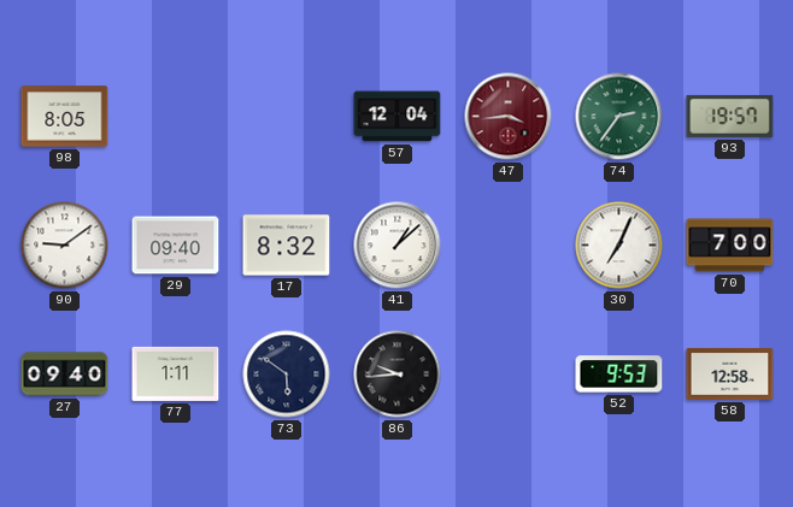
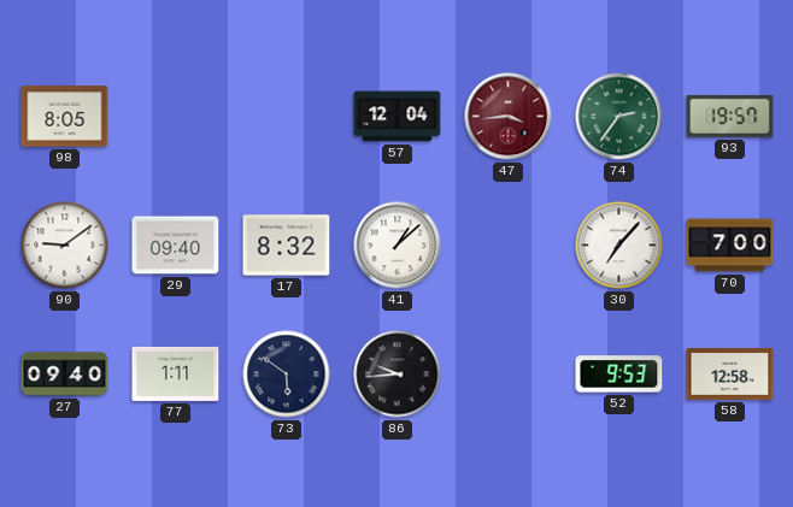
30: 7:04 -> 7:07 (619, 246)
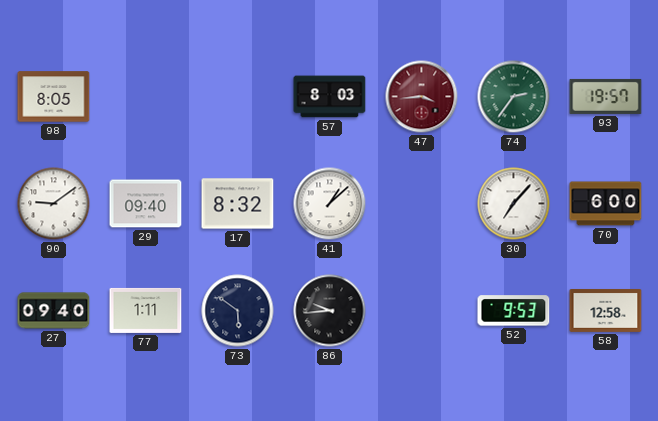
57: 12:04 -> 8:03 (330, 97)
70: 7:00 -> 6:00 (606, 204)
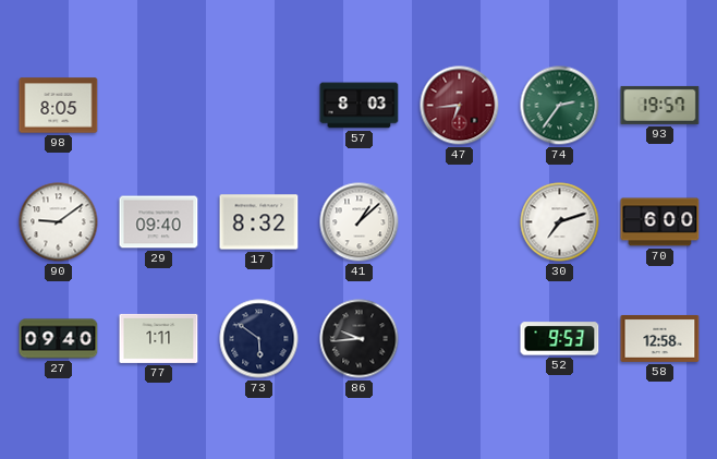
47: 3:44 -> 6:44 (460, 106)
30: 7:07 -> 7:12 (560, 222)
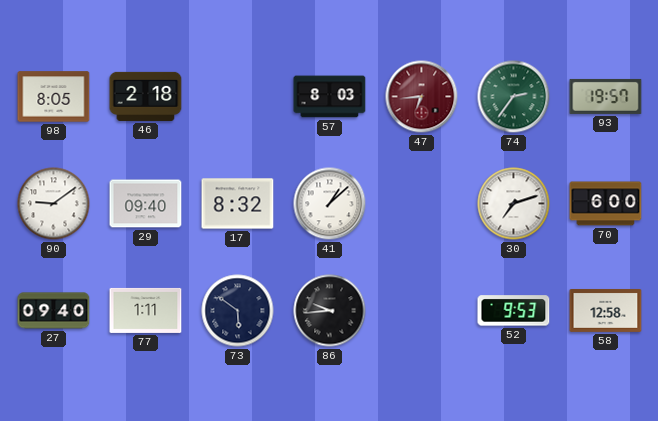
46: none -> 2:18 (146, 96)
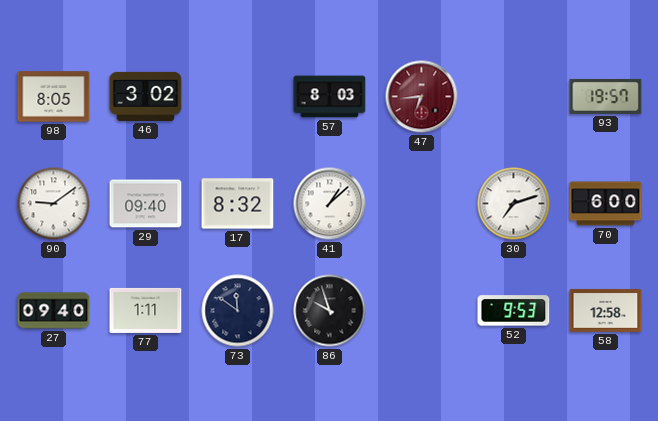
46: 2:18 -> 3:02 (146, 96)
74: 2:36 -> none (514, 97)
73: 5:51 -> 11:51 (238, 311)
86: 9:44 -> 9:57 (330, 311)
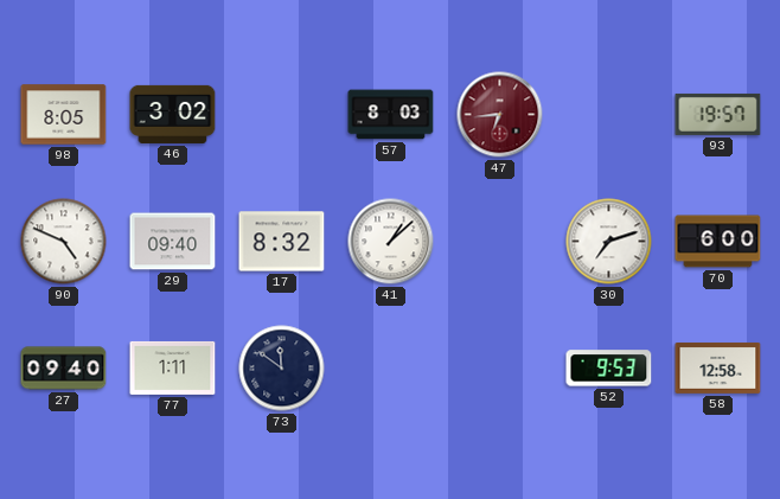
90: 9:09 -> 4:49 (64, 242)
86: 9:57 -> none (330, 311)
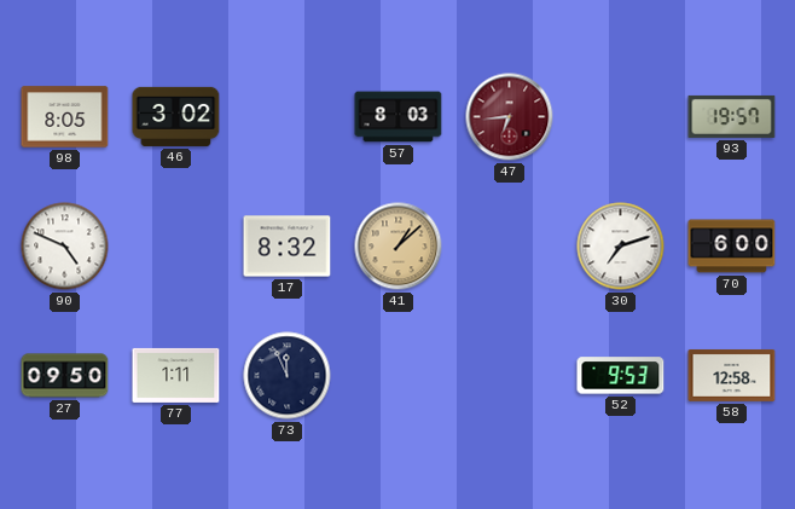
29: 09:40 -> none (173, 242)
41 dial: white -> champagne (399, 247)
27: 09:40 -> 09:50 (65, 376)
73: 11:51 -> 11:56 (288, 376)
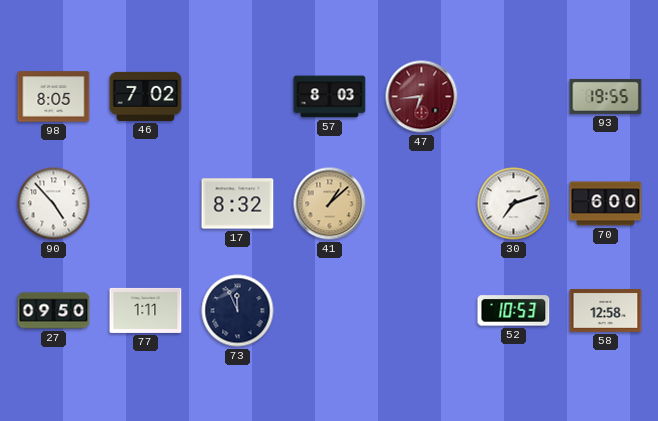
46: 3:02 -> 7:02 (146, 96)
93: 19:57 -> 19:55 (606, 96)
90: 4:49 -> 4:53 (54, 204)
52: 9:53 -> 10:53 (514, 311)
